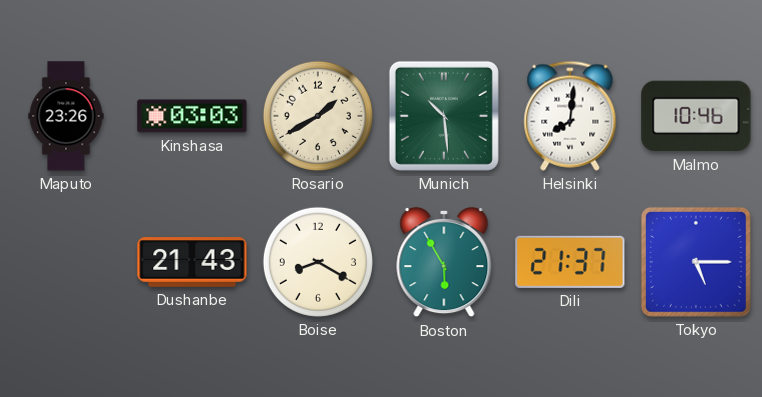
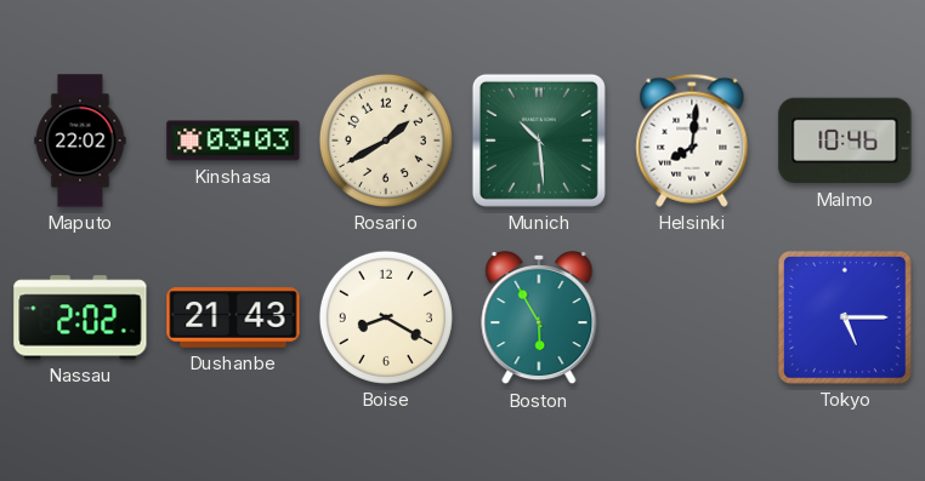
Maputo: 23:26 -> 22:02 (80, 141)
Nassau: none -> 2:02 (80, 317)
Dili: 21:37 -> none (570, 262)
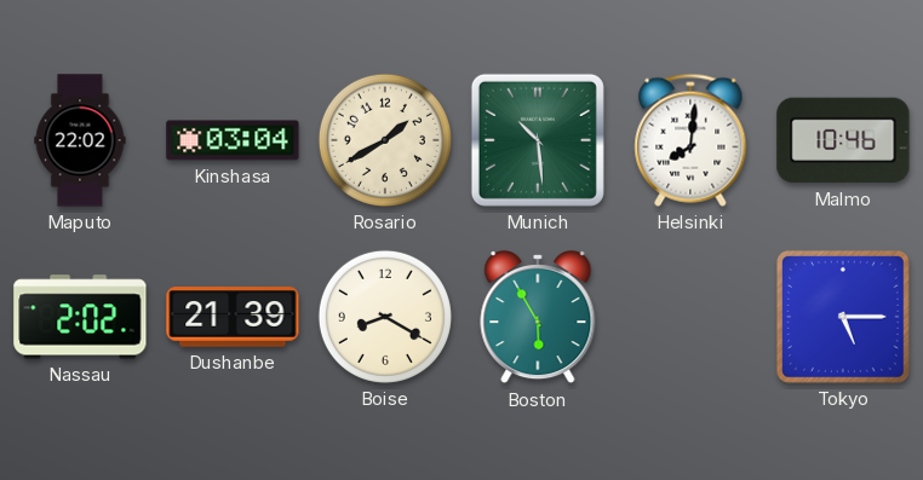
Kinshasa: 03:03 -> 03:04 (233, 140)
Dushanbe: 21:43 -> 21:39 (233, 317)
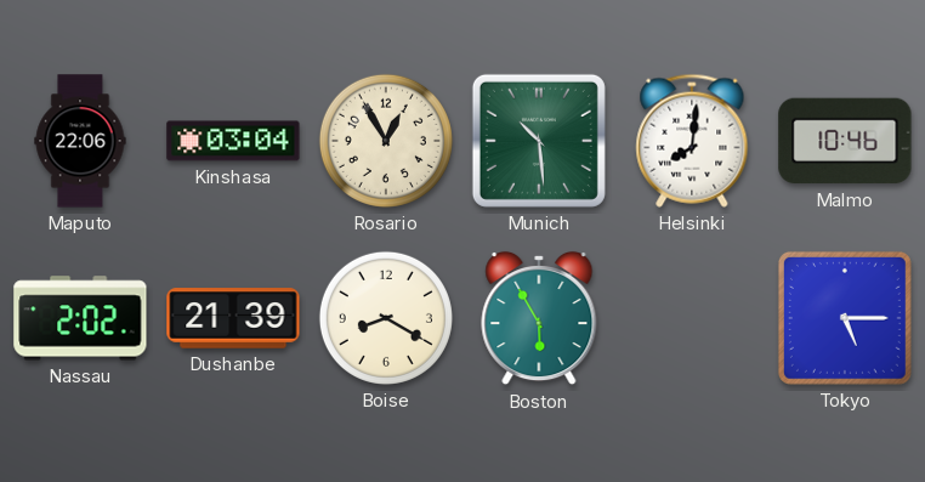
Maputo: 22:02 -> 22:06 (80, 141)
Rosario: 1:40 -> 12:55 (386, 141)
